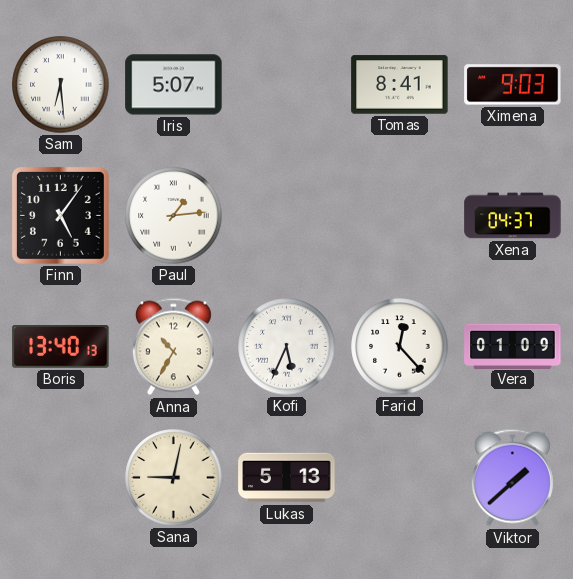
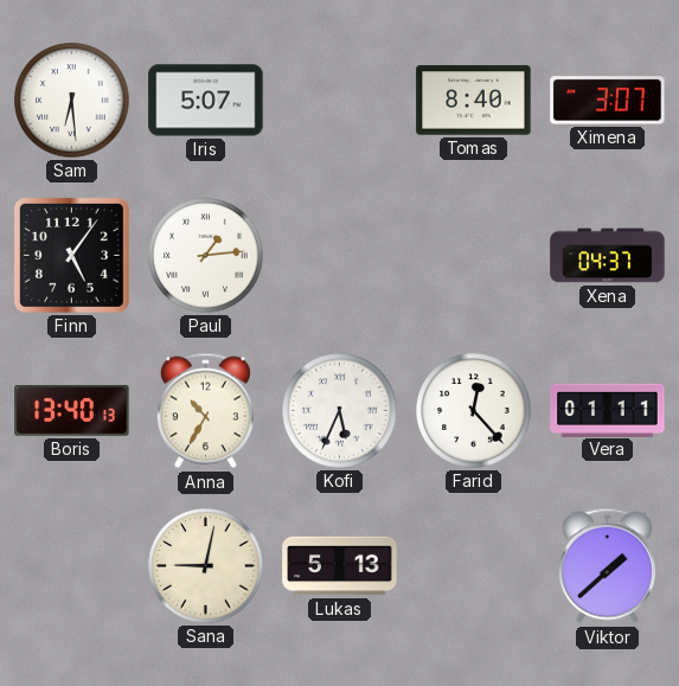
Tomas: 8:41 -> 8:40 (474, 101)
Ximena: 9:03 -> 3:07 (608, 101)
Vera: 01:09 -> 01:11 (608, 410)
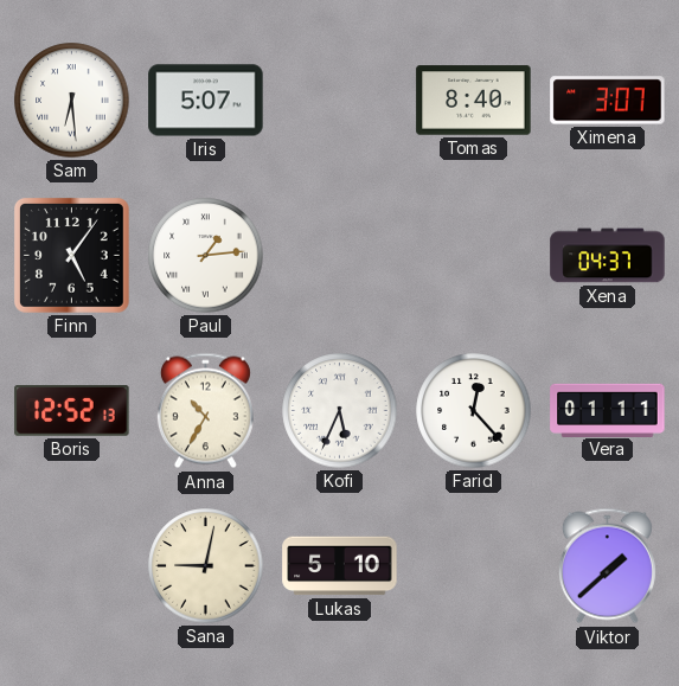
Boris: 13:40 -> 12:52 (72, 411)
Lukas: 5:13 -> 5:10 (340, 566)
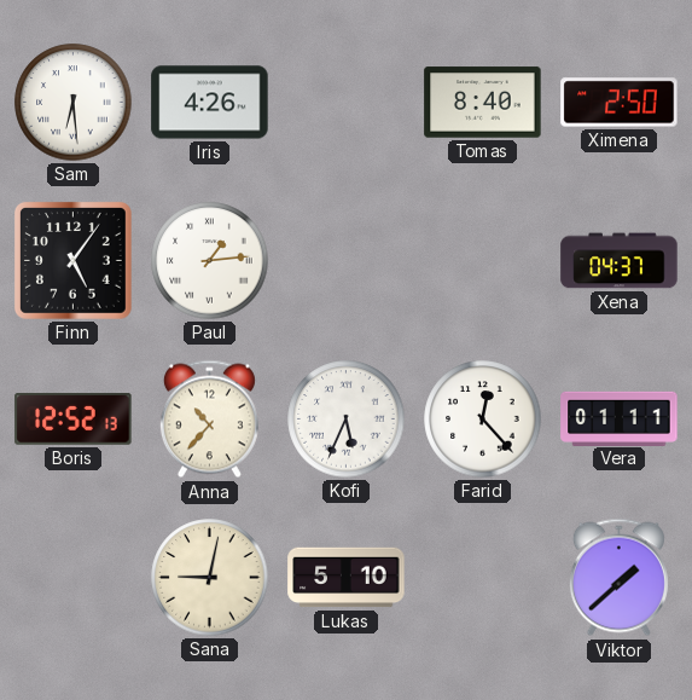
Iris: 5:07 -> 4:26 (210, 103)
Ximena: 3:07 -> 2:50 (620, 103)
Anna: 10:35 -> 10:37 (209, 420)
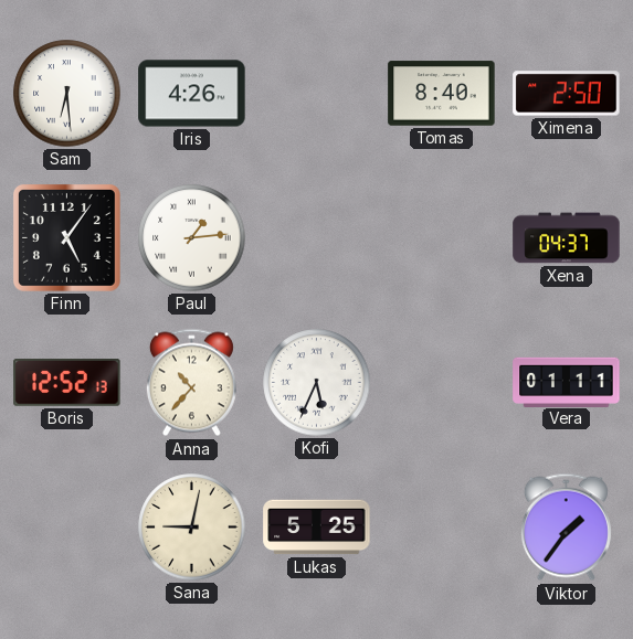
Farid: 12:23 -> none (483, 420)
Lukas: 5:10 -> 5:25 (317, 528)
Viktor: 1:38 -> 1:36 (566, 528)
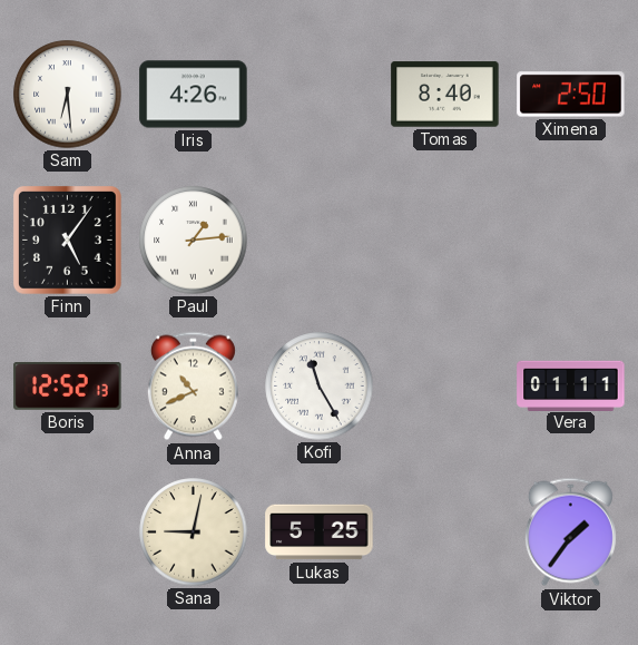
Xena: 04:37 -> none (567, 238)
Anna: 10:37 -> 10:41 (193, 387)
Kofi: 5:34 -> 11:25 (320, 387)
